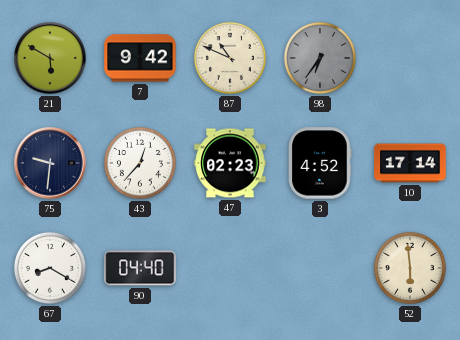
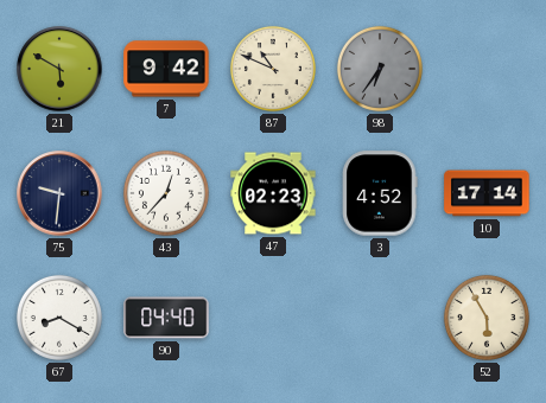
52: 5:59 -> 5:55 (487, 318)
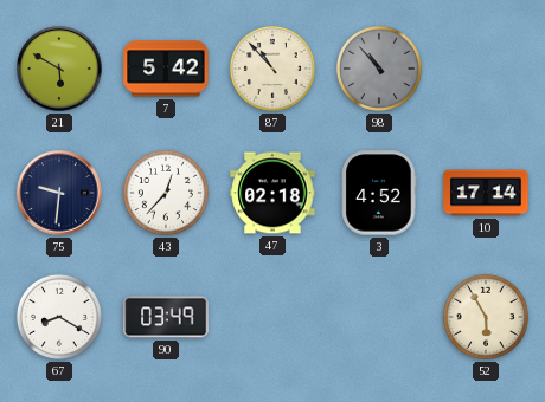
7: 9:42 -> 5:42 (166, 69)
87: 10:49 -> 10:53 (272, 69)
98: 6:36 -> 10:53 (379, 69)
47: 02:23 -> 02:18 (272, 193)
90: 04:40 -> 03:49 (166, 317)
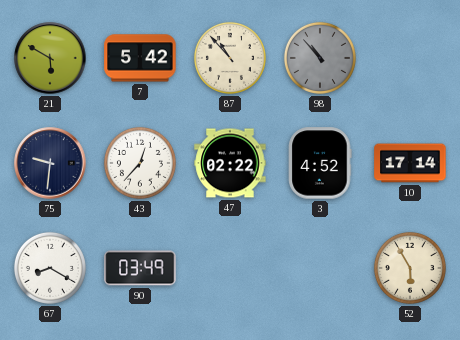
47: 02:18 -> 02:22 (230, 163)
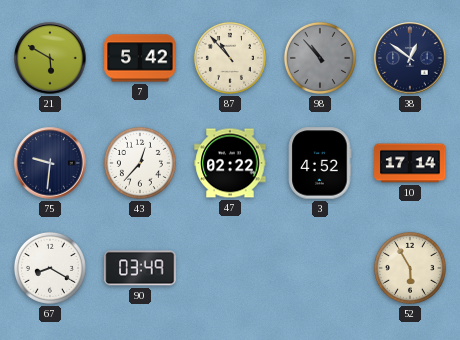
38: none -> 12:51 (410, 58)
